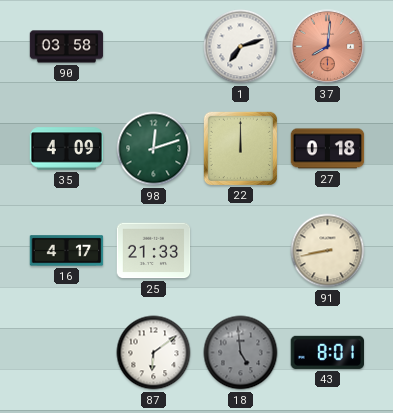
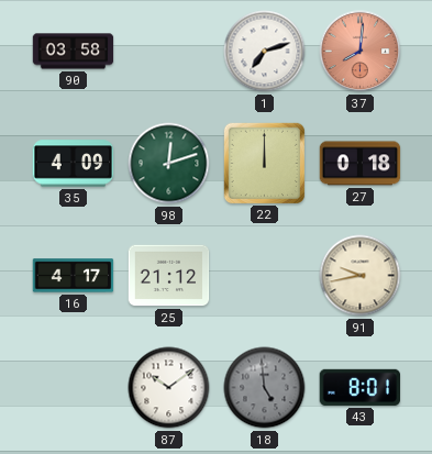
25: 21:33 -> 21:12 (169, 276)
91: 8:43 -> 9:43 (361, 276)
87: 6:09 -> 10:09 (169, 388)
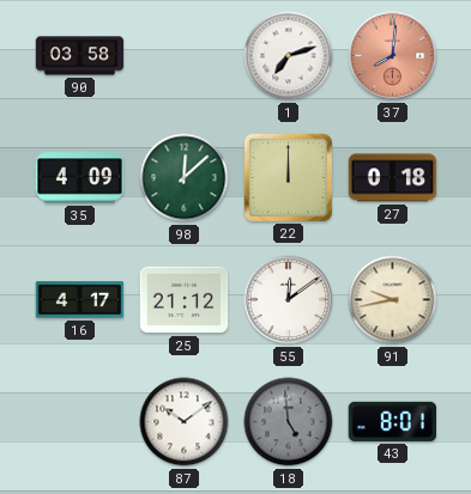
98: 12:12 -> 12:08 (185, 178)
55: none -> 12:09 (289, 300)
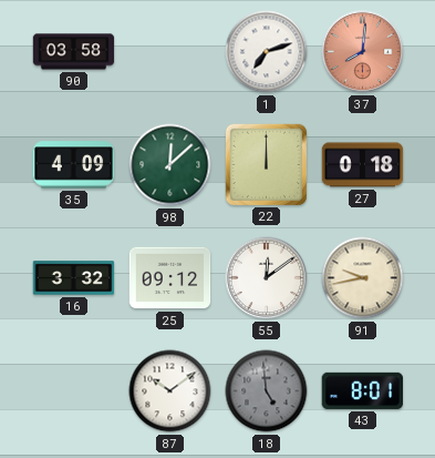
16: 4:17 -> 3:32 (74, 278)
25: 21:12 -> 09:12 (170, 278)
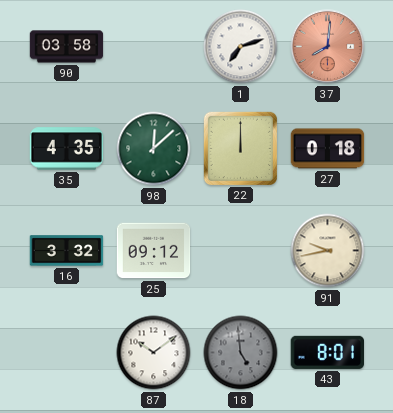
35: 4:09 -> 4:35 (67, 149)
55: 12:09 -> none (267, 278)
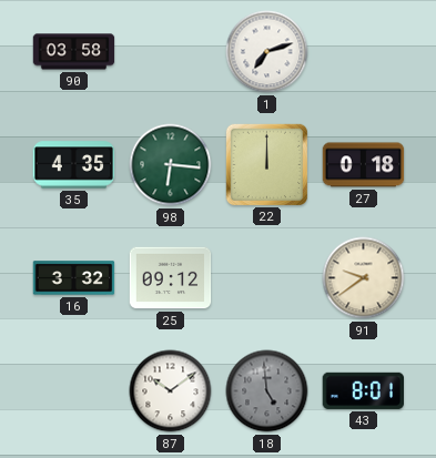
37: 8:01 -> none (328, 47)
98: 12:08 -> 6:16 (171, 165)
91: 9:43 -> 9:39 (364, 278)
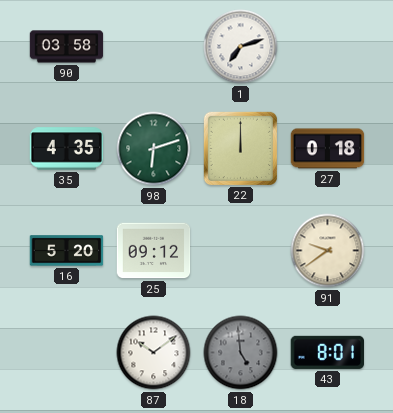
98: 6:16 -> 6:12 (154, 149)
16: 3:32 -> 5:20 (67, 251)
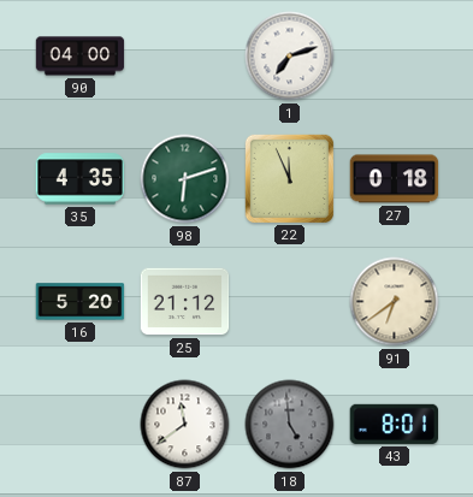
90: 03:58 -> 04:00 (81, 57)
22: 12:00 -> 11:56 (289, 178)
25: 09:12 -> 21:12 (185, 302)
91: 9:39 -> 6:39 (395, 302)
87: 10:09 -> 11:39 (185, 425)
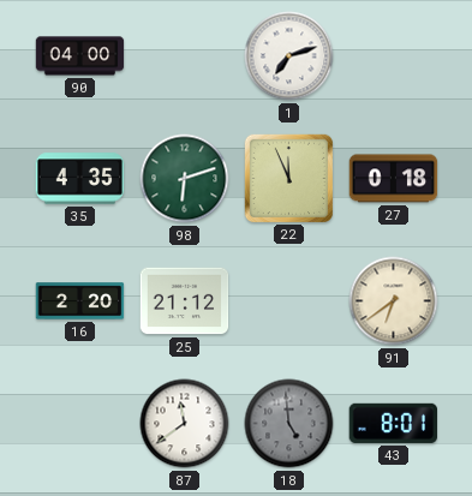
16: 5:20 -> 2:20 (80, 301)
